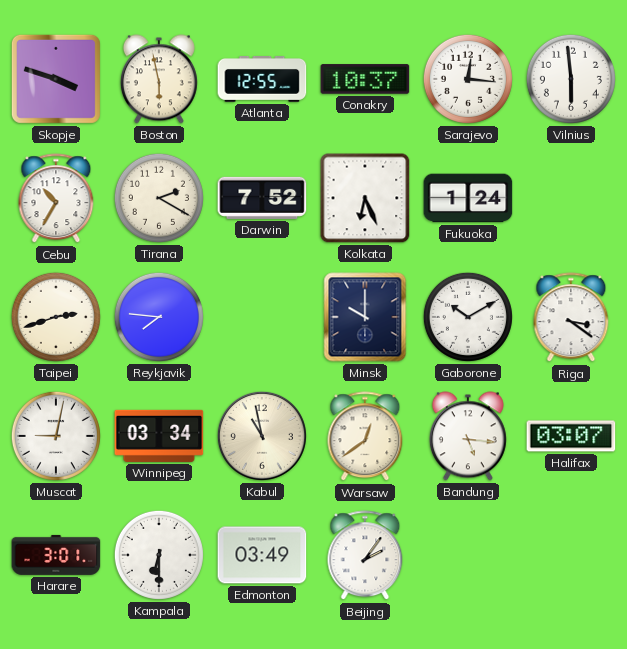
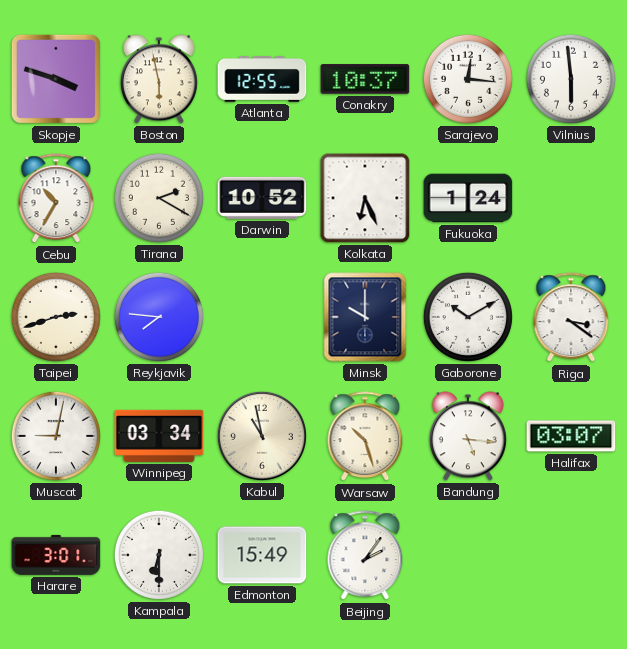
Darwin: 7:52 -> 10:52 (262, 198)
Warsaw: 12:39 -> 10:27 (365, 437)
Edmonton: 03:49 -> 15:49 (262, 555)
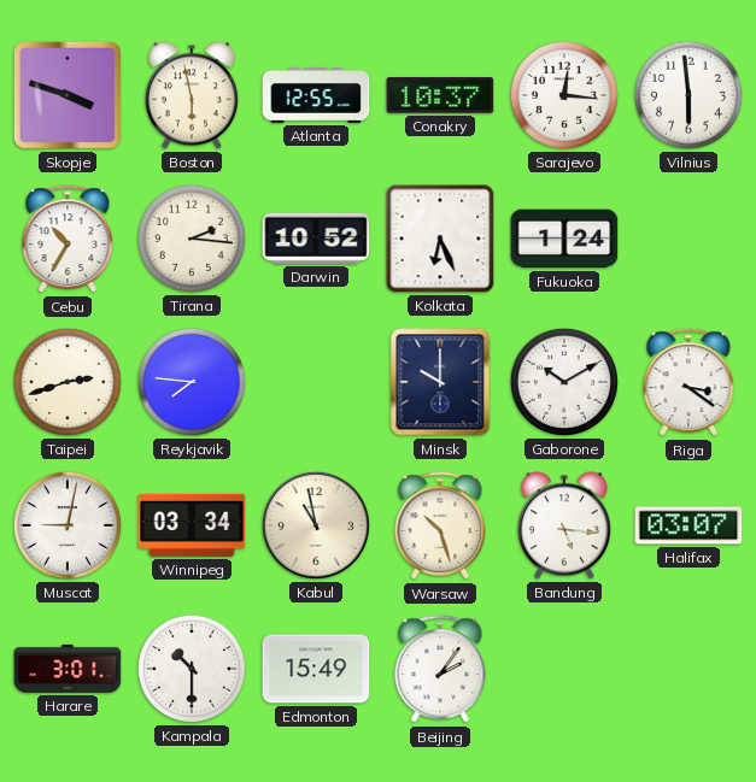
Tirana: 2:20 -> 2:16 (192, 239)
Kampala: 6:30 -> 10:30 (192, 669)
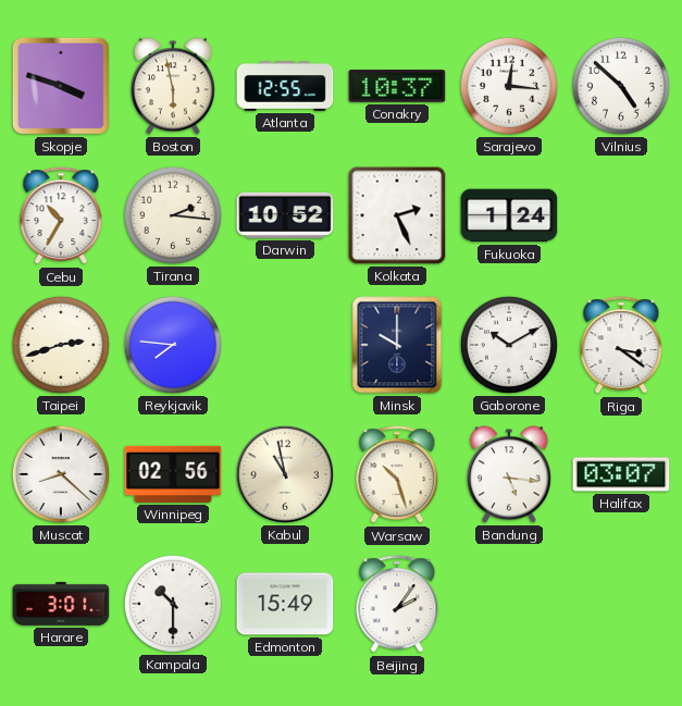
Vilnius: 5:59 -> 4:52 (621, 86)
Kolkata: 6:26 -> 2:26 (397, 215)
Muscat: 9:02 -> 8:22 (61, 474)
Winnipeg: 03:34 -> 02:56 (173, 474)
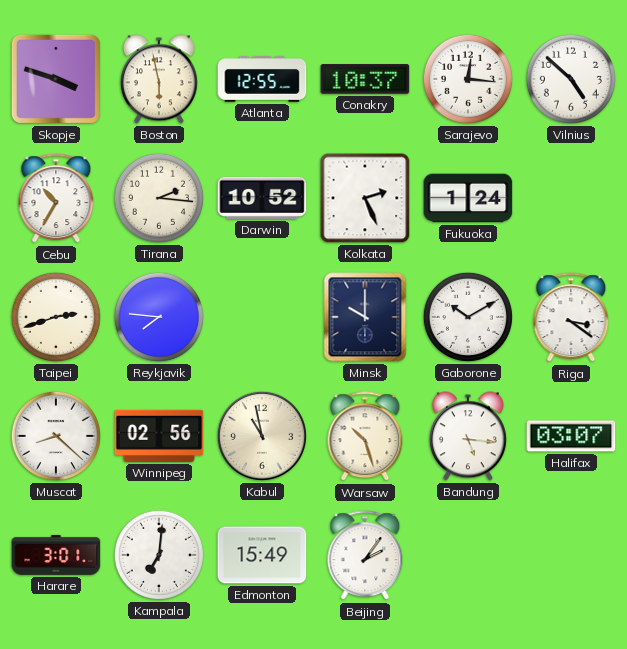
Kampala: 10:30 -> 7:01 (159, 555)
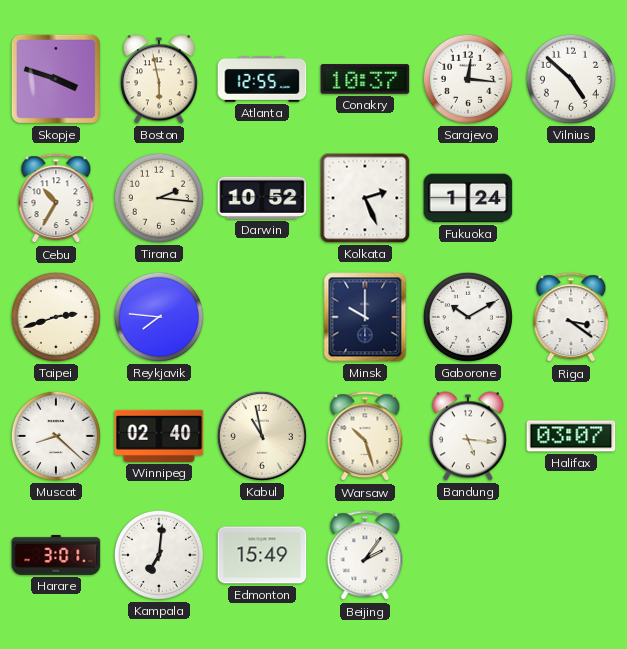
Winnipeg: 02:56 -> 02:40 (159, 436)
